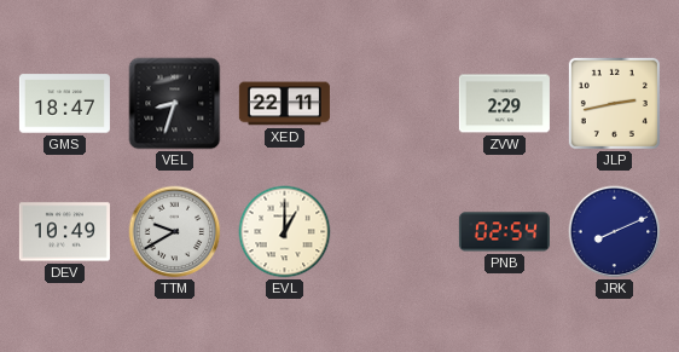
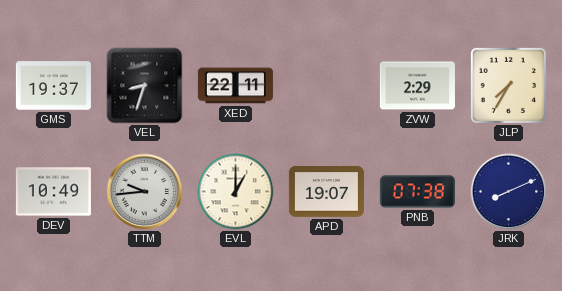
GMS: 18:47 -> 19:37 (53, 86)
JLP: 2:43 -> 7:35 (508, 85)
TTM: 9:40 -> 9:44 (145, 192)
APD: none -> 19:07 (326, 192)
PNB: 02:54 -> 07:38 (417, 192)
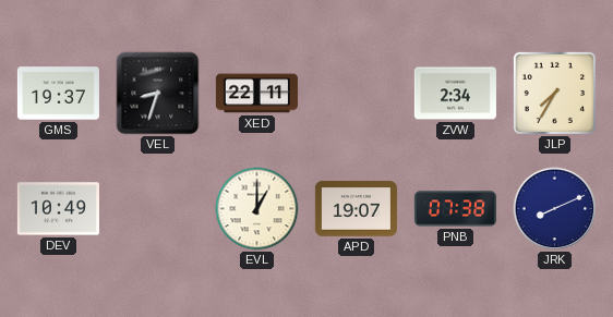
ZVW: 2:29 -> 2:34 (455, 94)
TTM: 9:44 -> none (145, 192)
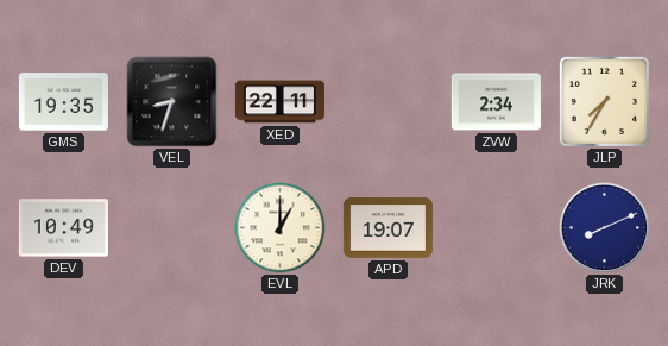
GMS: 19:37 -> 19:35 (63, 102)
PNB: 07:38 -> none (455, 209)
